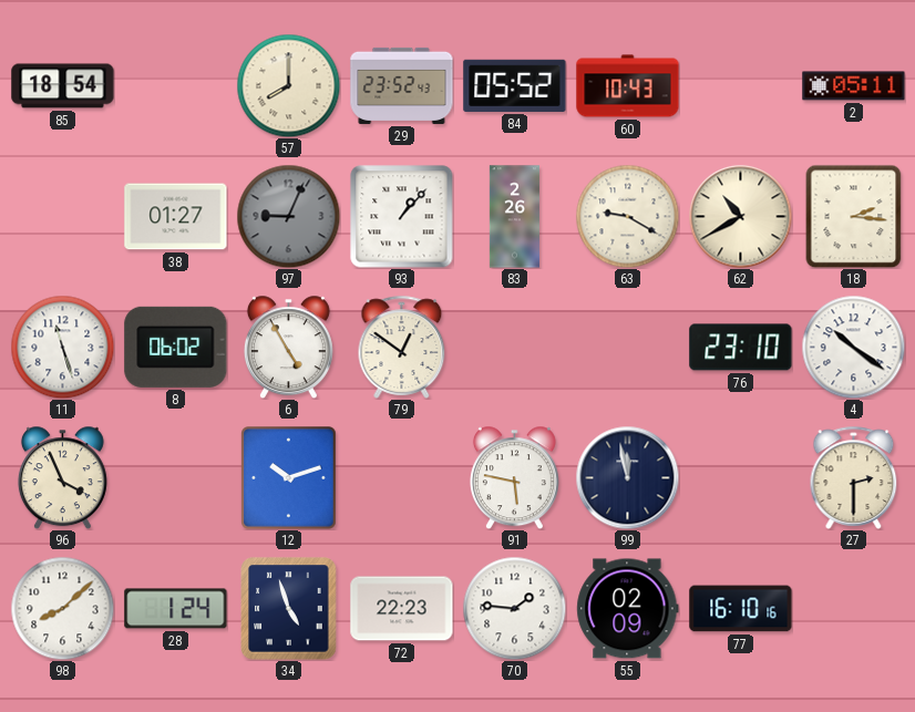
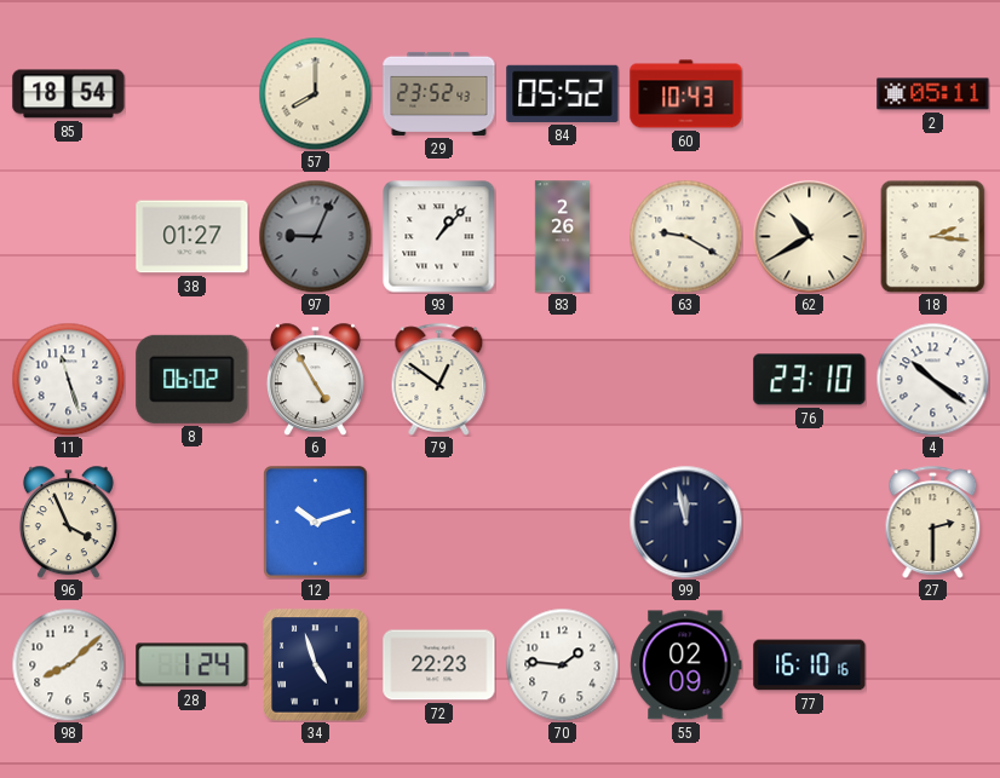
91: 5:47 -> none (514, 477)
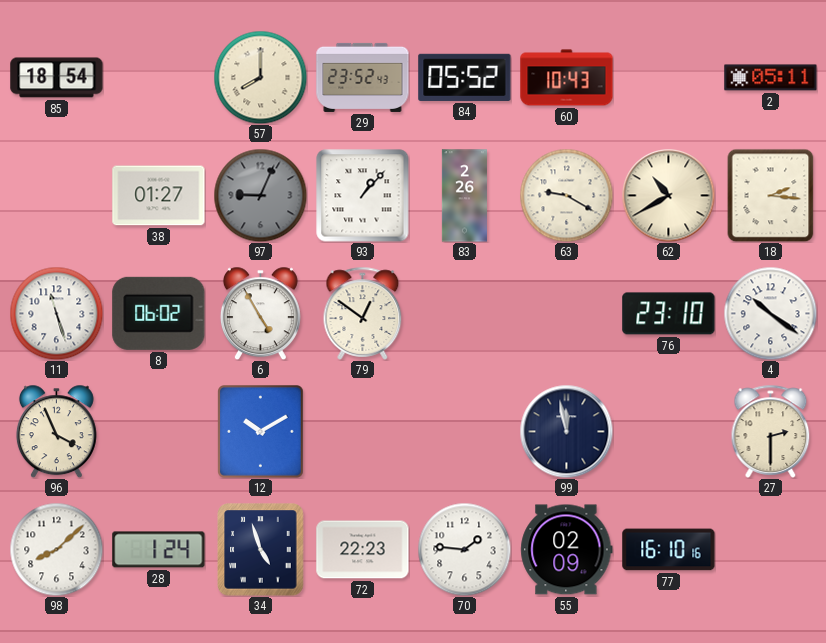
12: 10:12 -> 10:10 (261, 432)
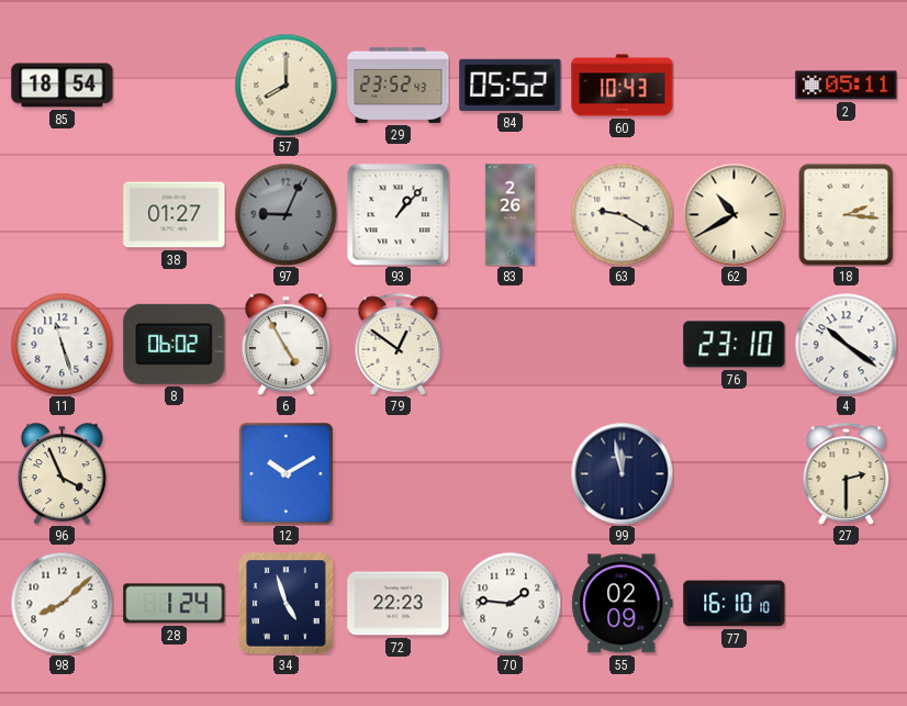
77: 16:10:16 -> 16:10:10 (735, 604)
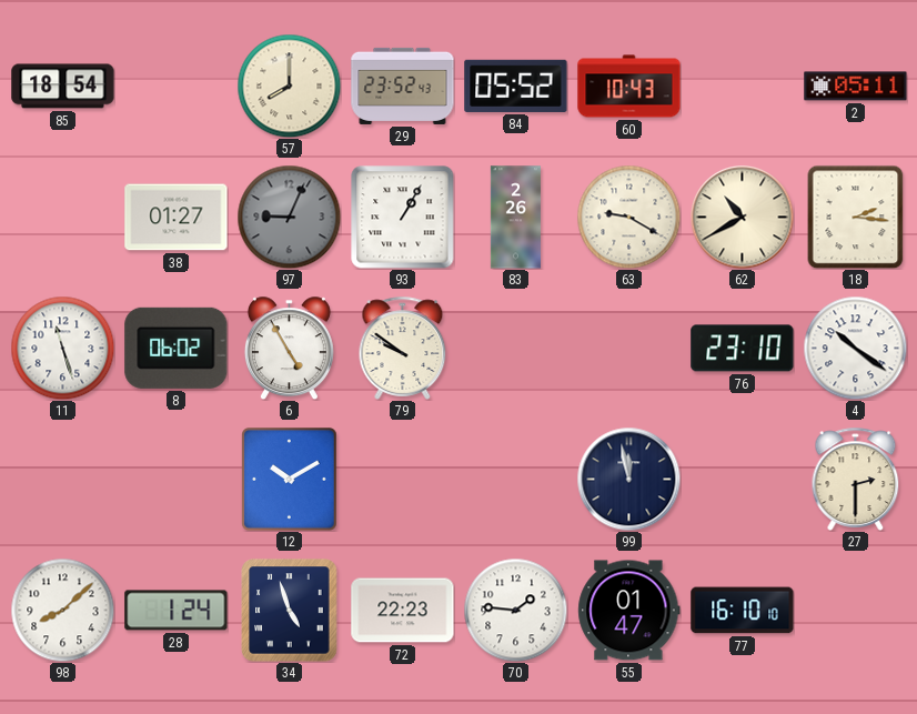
93: 1:07 -> 1:05 (403, 218)
79: 12:51 -> 9:51 (403, 348)
96: 3:56 -> none (61, 473)
55: 02:09 -> 01:47 (629, 611)
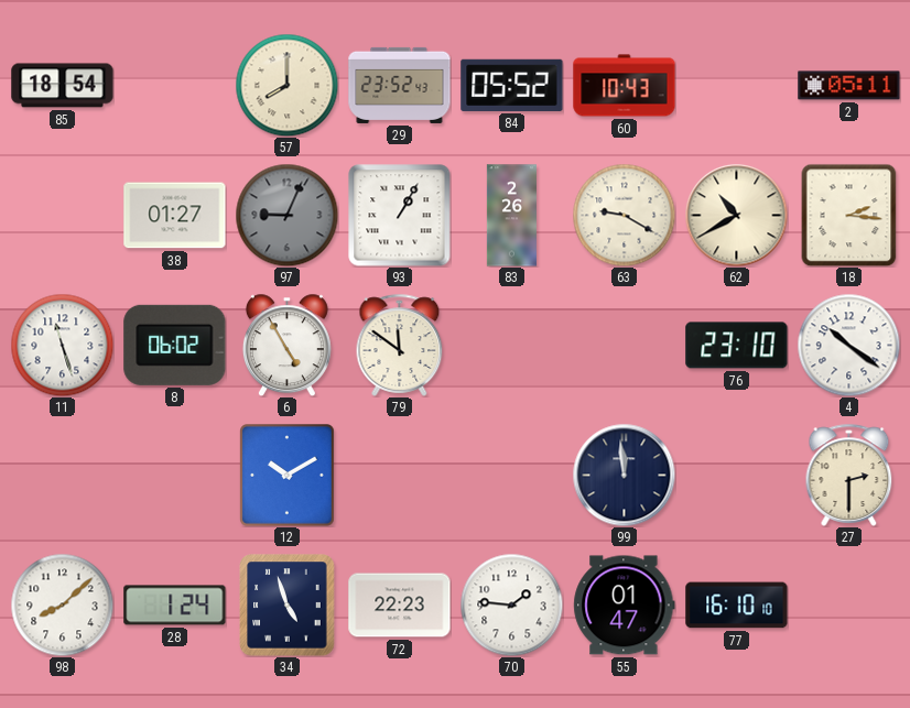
79: 9:51 -> 11:51 (400, 345)
99: 11:58 -> 11:59 (624, 475)
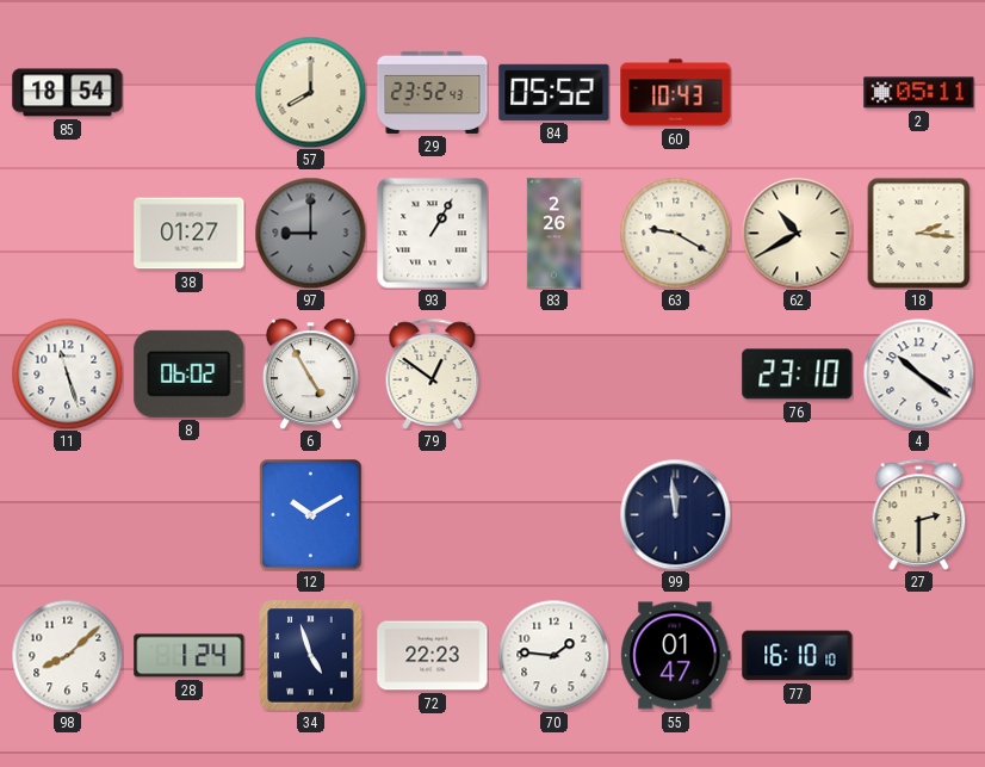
97: 9:04 -> 9:00 (310, 233)
79: 11:51 -> 12:51 (433, 373)
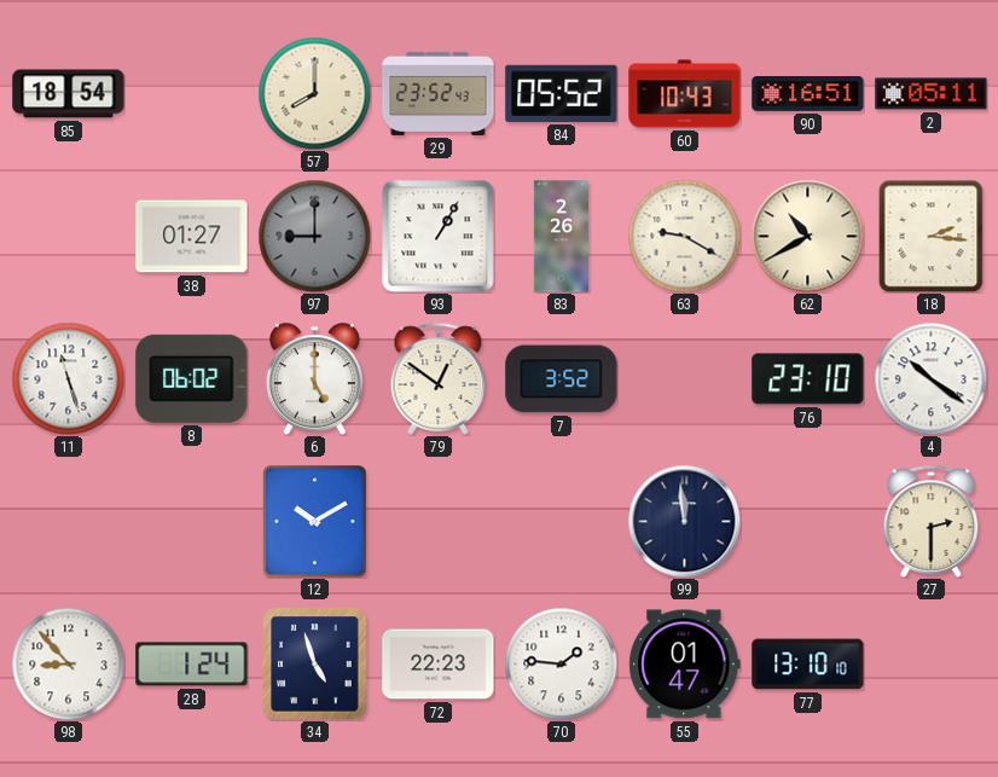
90: none -> 16:51 (808, 94)
6: 4:55 -> 5:00 (314, 378)
7: none -> 3:52 (562, 379)
98: 8:08 -> 8:53 (68, 663)
77: 16:10 -> 13:10 (808, 665)
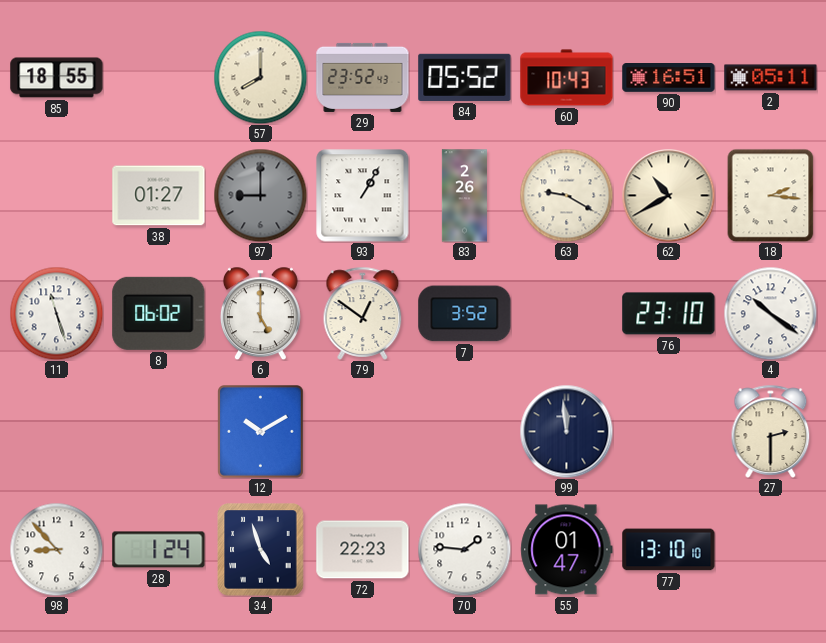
85: 18:54 -> 18:55 (57, 78)
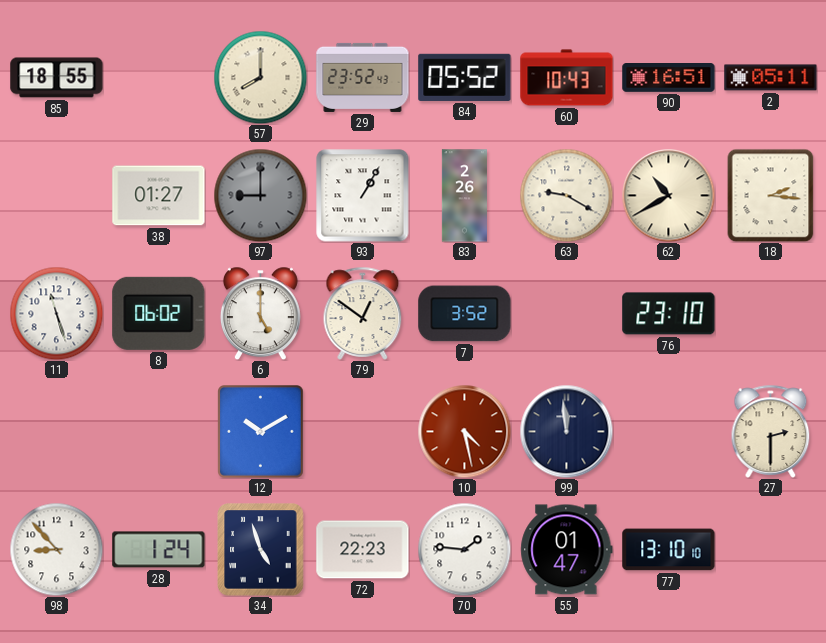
4: 10:21 -> none (770, 313)
10: none -> 4:28 (464, 431)
